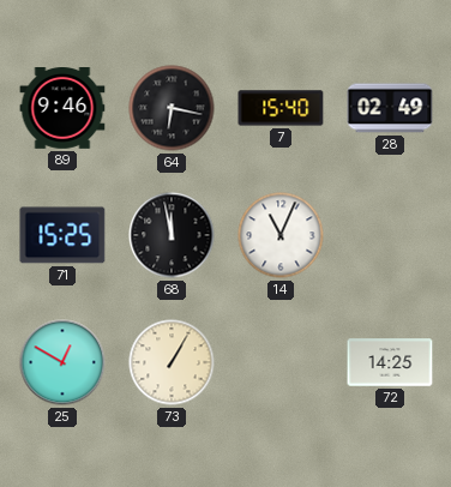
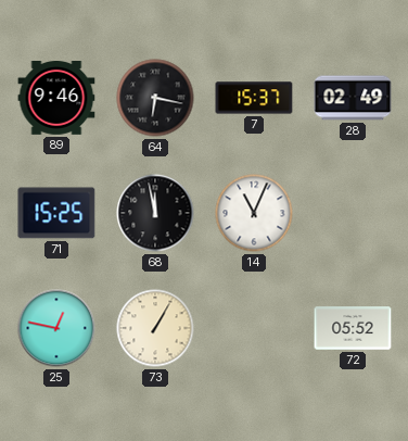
7: 15:40 -> 15:37 (254, 98)
25: 12:50 -> 12:47 (56, 328)
72: 14:25 -> 05:52 (353, 328)
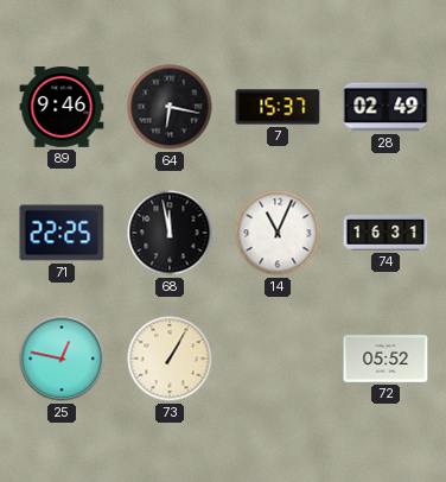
71: 15:25 -> 22:25 (62, 233)
74: none -> 16:31 (386, 233)
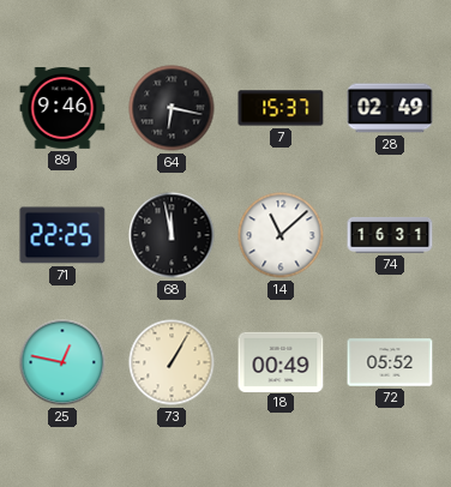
14: 11:04 -> 11:08 (281, 235)
18: none -> 00:49 (281, 361)
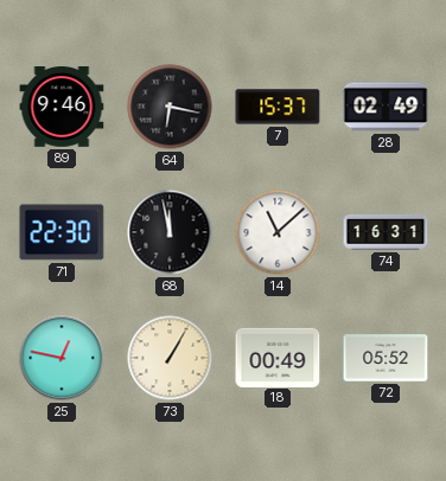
71: 22:25 -> 22:30 (62, 232)
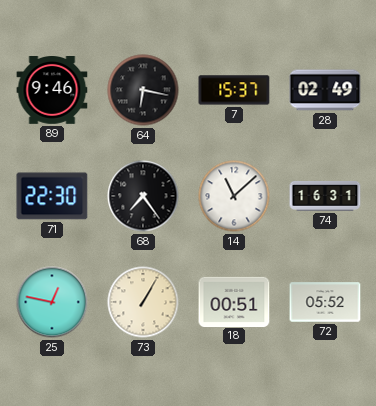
68: 11:58 -> 7:24 (143, 196)
18: 00:49 -> 00:51 (234, 301)
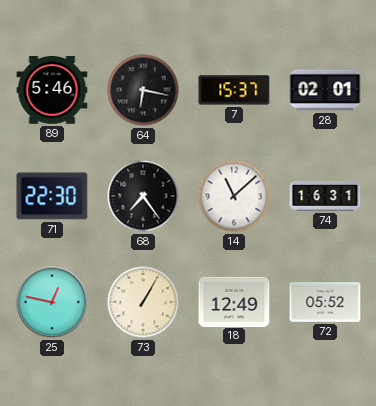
89: 9:46 -> 5:46 (52, 91)
28: 02:49 -> 02:01 (325, 90)
18: 00:51 -> 12:49 (234, 301)
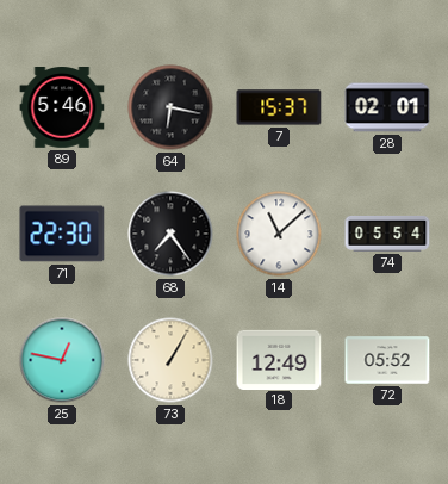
74: 16:31 -> 05:54 (387, 234)
